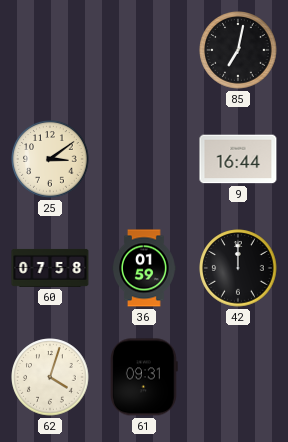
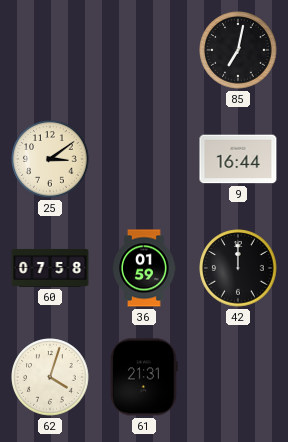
61: 09:31 -> 21:31 (144, 377)
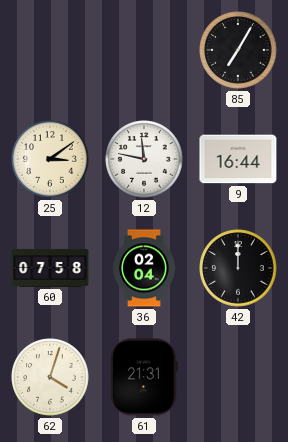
85: 7:02 -> 7:05 (238, 50)
12: none -> 11:47 (144, 159)
36: 01:59 -> 02:04 (144, 268)
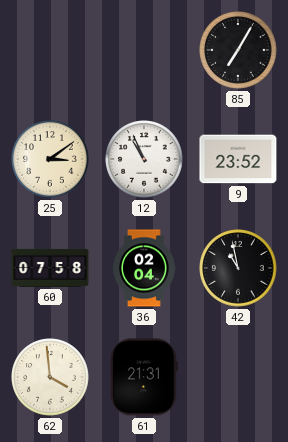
12: 11:47 -> 10:56 (144, 159)
9: 16:44 -> 23:52 (238, 159)
42: 12:00 -> 10:58 (238, 268)
62: 4:03 -> 3:59 (50, 377)
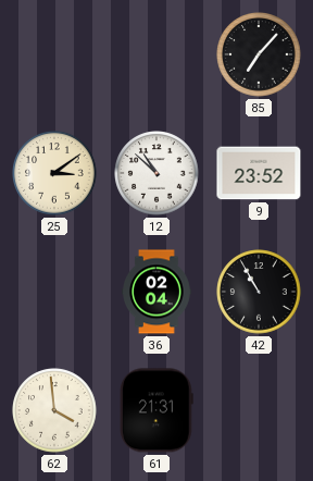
85: 7:05 -> 7:07 (259, 54)
12: 10:56 -> 10:52 (156, 173)
60: 07:58 -> none (50, 268)
42: 10:58 -> 10:55 (259, 292)
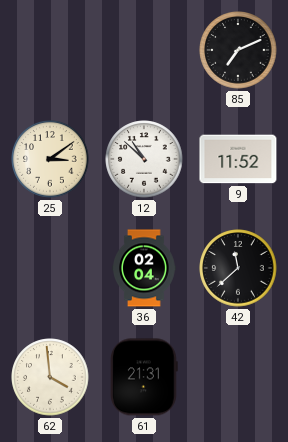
85: 7:07 -> 7:11 (238, 50)
9: 23:52 -> 11:52 (238, 159)
42: 10:55 -> 11:38 (238, 268)
